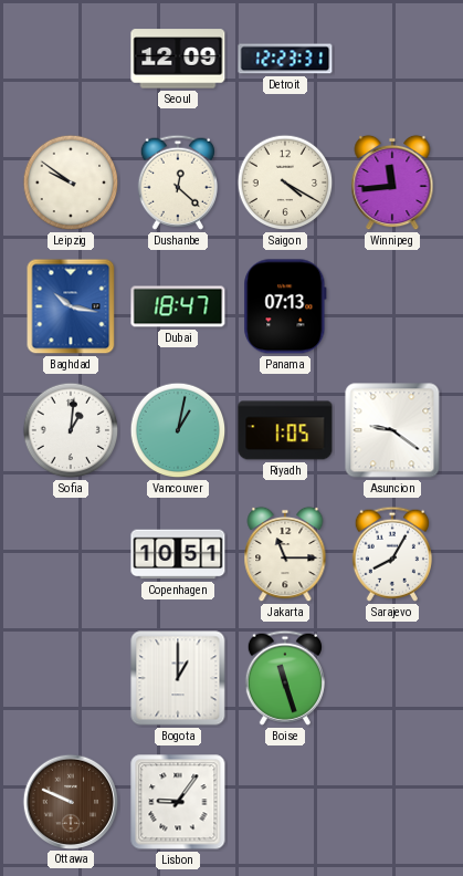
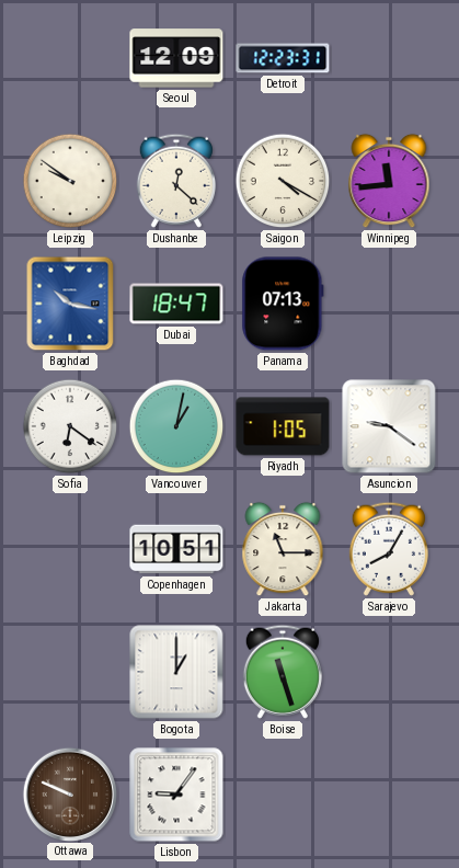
Sofia: 1:01 -> 6:21 (70, 426)
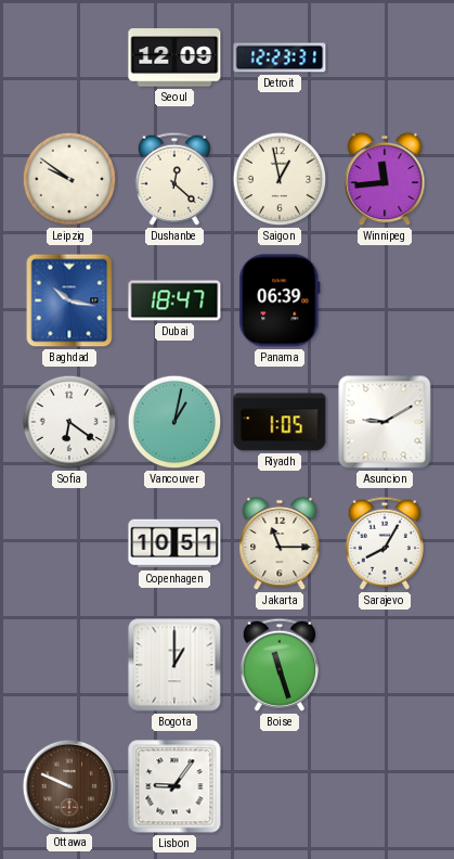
Saigon: 4:20 -> 12:58 (280, 179)
Panama: 07:13 -> 06:39 (280, 300)
Asuncion: 9:21 -> 9:10 (385, 422)
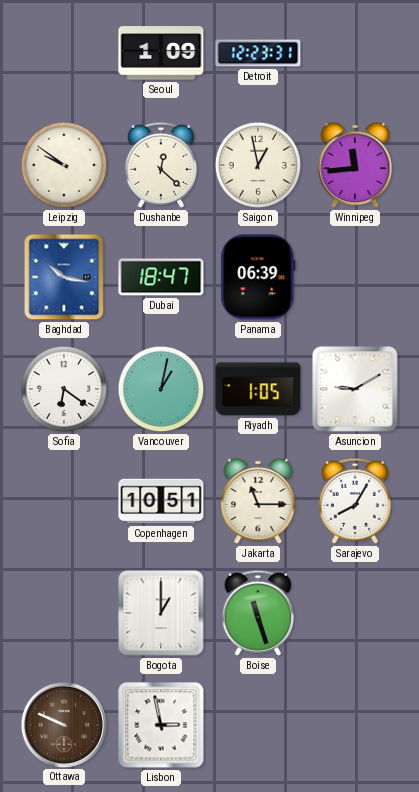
Seoul: 12:09 -> 1:09 (161, 53)
Lisbon: 9:06 -> 2:58 (161, 725)
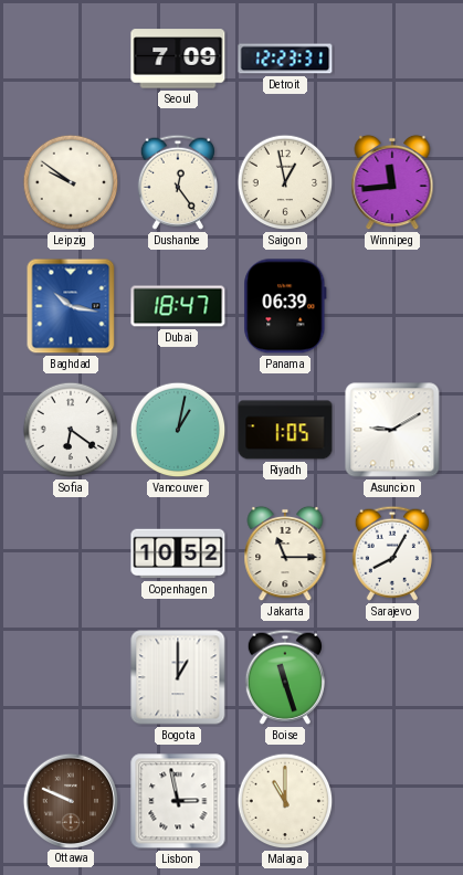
Seoul: 1:09 -> 7:09 (178, 59)
Dushanbe: 12:22 -> 12:24 (178, 182)
Copenhagen: 10:51 -> 10:52 (178, 554)
Malaga: none -> 11:00 (285, 801)
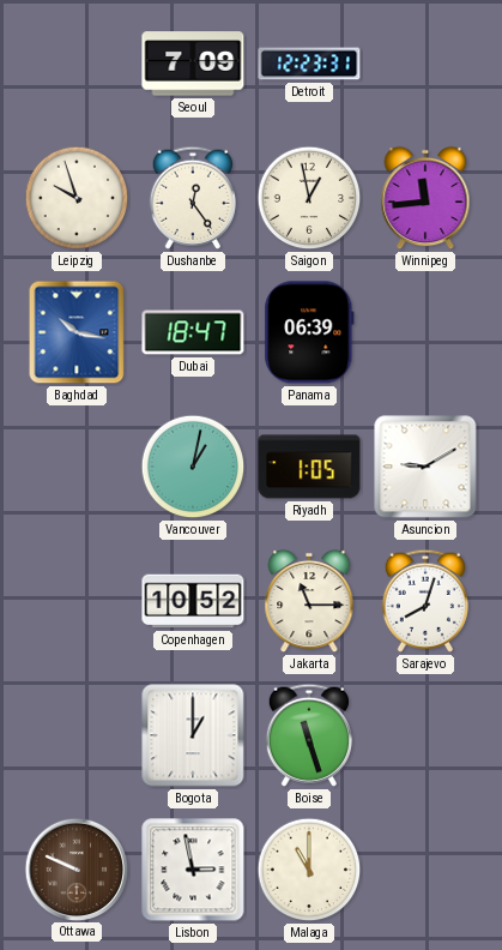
Leipzig: 9:51 -> 9:57 (77, 198)
Sofia: 6:21 -> none (71, 430)
Sarajevo: 8:05 -> 8:03 (425, 601)
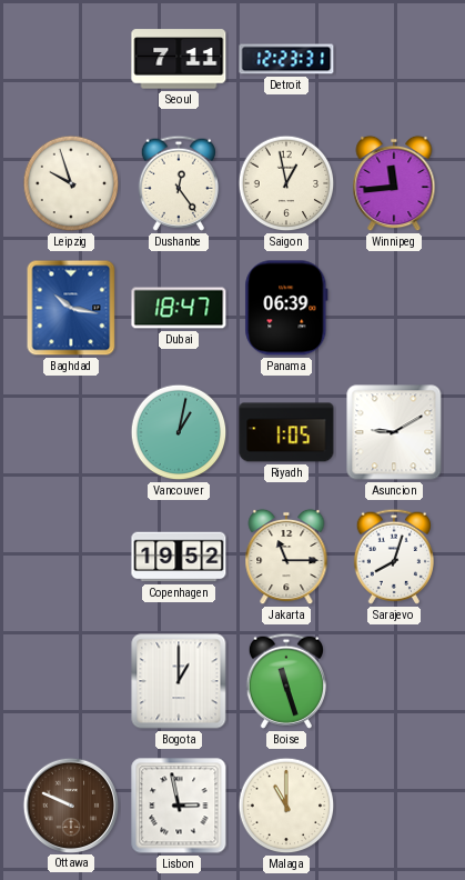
Seoul: 7:09 -> 7:11 (179, 59)
Copenhagen: 10:52 -> 19:52 (179, 557)
